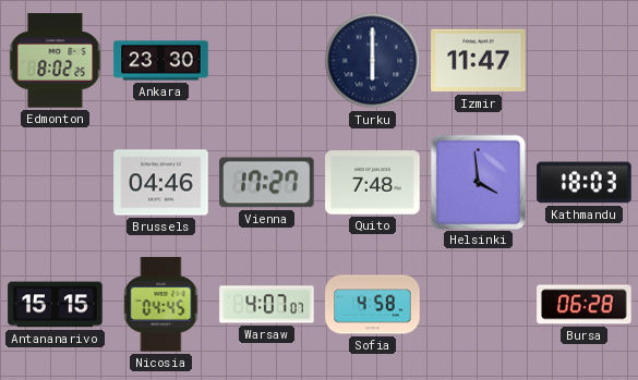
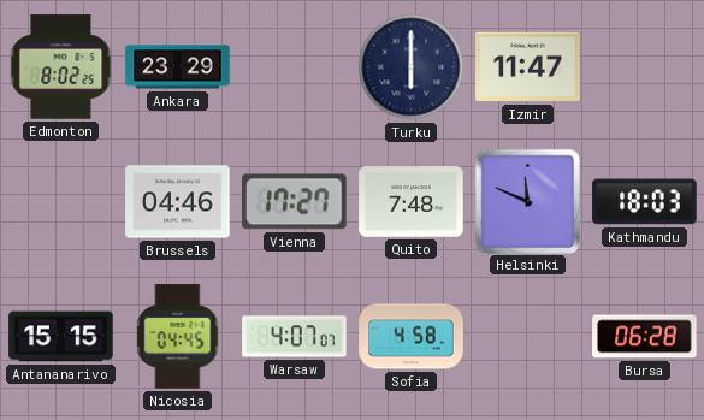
Ankara: 23:30 -> 23:29 (178, 67)
Helsinki: 3:59 -> 11:49 (527, 201)
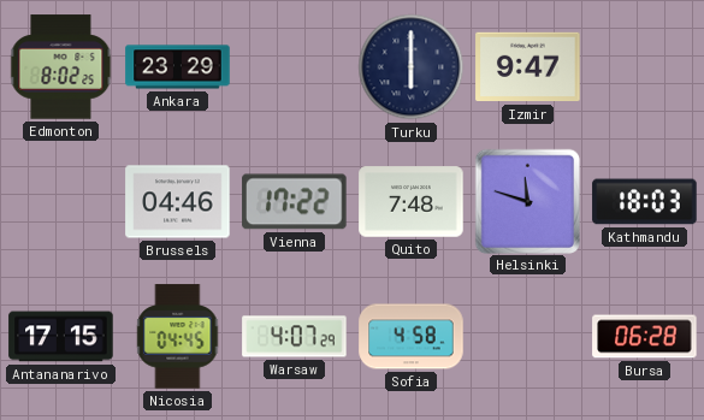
Izmir: 11:47 -> 9:47 (528, 67)
Vienna: 17:27 -> 17:22 (295, 202)
Helsinki: 11:49 -> 11:48 (527, 201)
Antananarivo: 15:15 -> 17:15 (61, 337)
Warsaw: 4:07:07 -> 4:07:29 (295, 337)
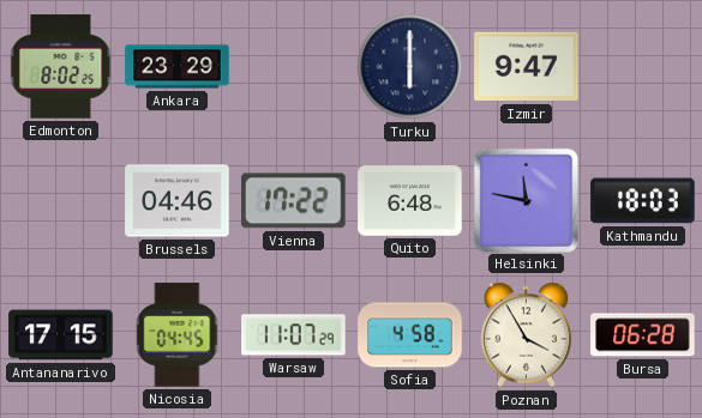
Quito: 7:48 -> 6:48 (410, 201)
Helsinki: 11:48 -> 11:47 (526, 200)
Warsaw: 4:07 -> 11:07 (294, 335)
Poznan: none -> 3:55 (527, 335)
